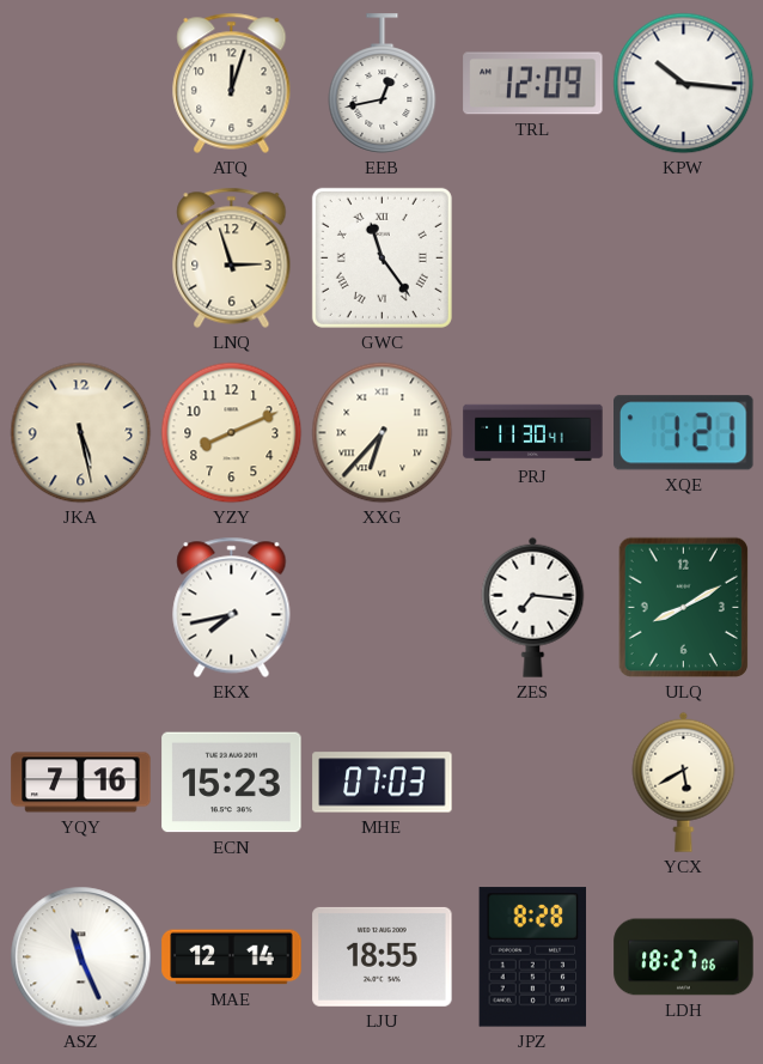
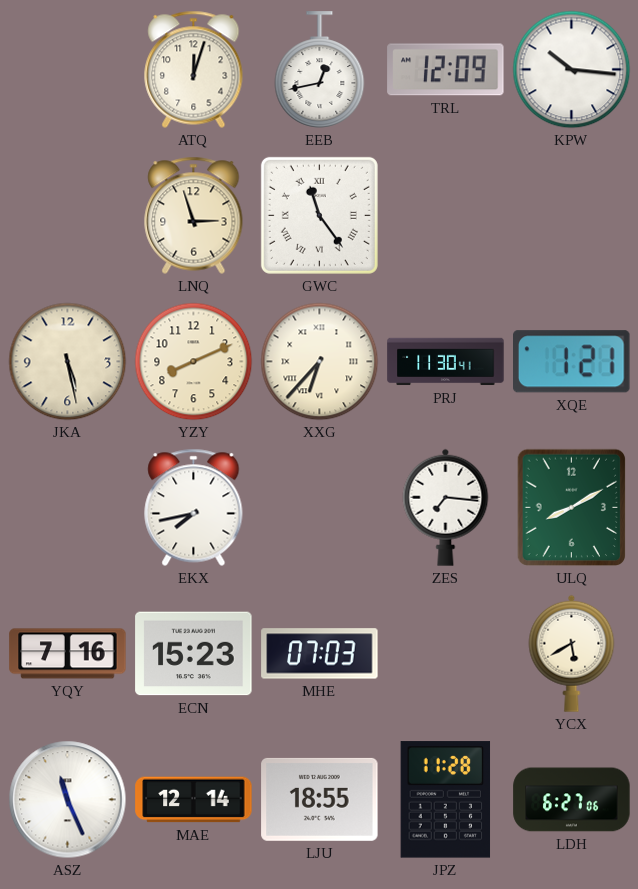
JPZ: 8:28 -> 11:28 (446, 800)
LDH: 18:27 -> 6:27 (572, 800)
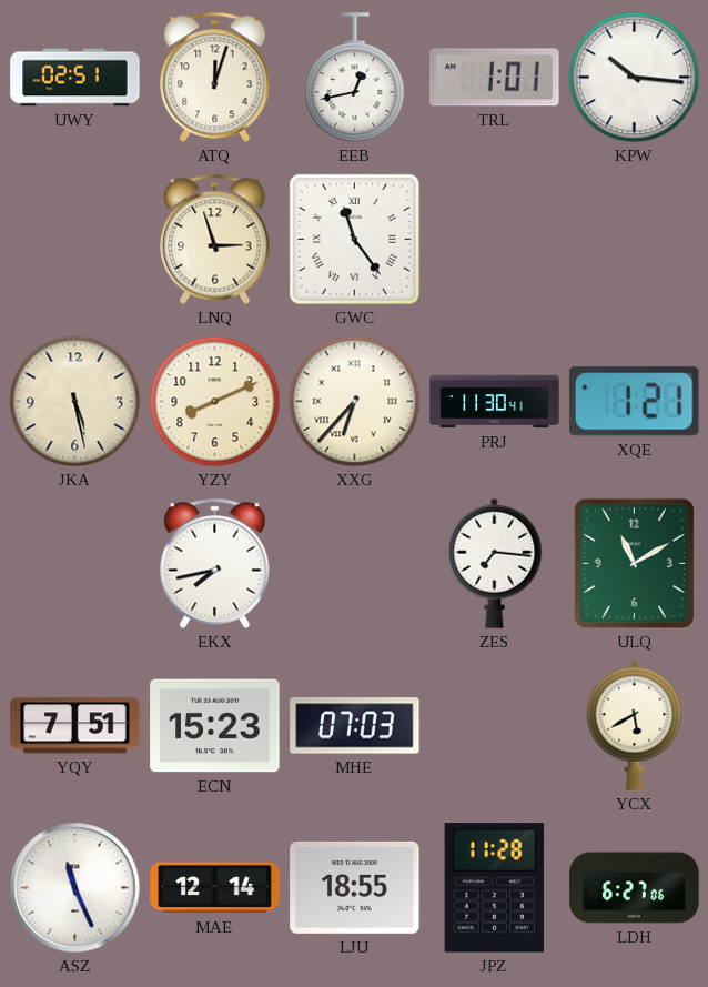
UWY: none -> 02:51 (75, 78)
TRL: 12:09 -> 1:01 (495, 78)
ULQ: 8:10 -> 11:10 (635, 564)
YQY: 7:16 -> 7:51 (75, 726)
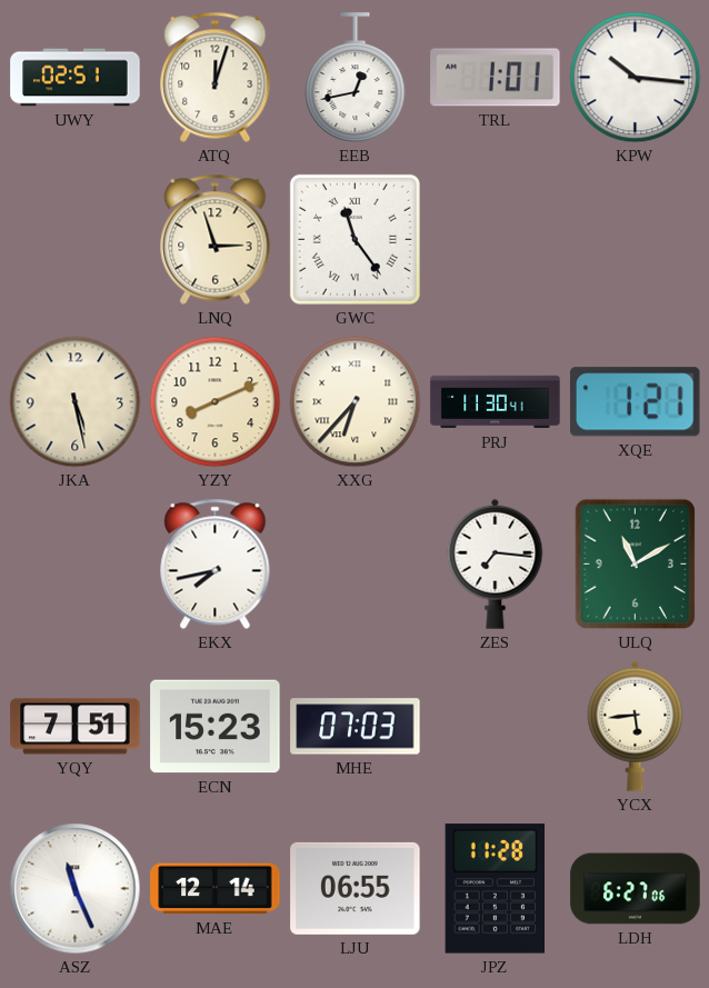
YCX: 5:40 -> 5:44 (636, 726)
LJU: 18:55 -> 06:55 (356, 888)
